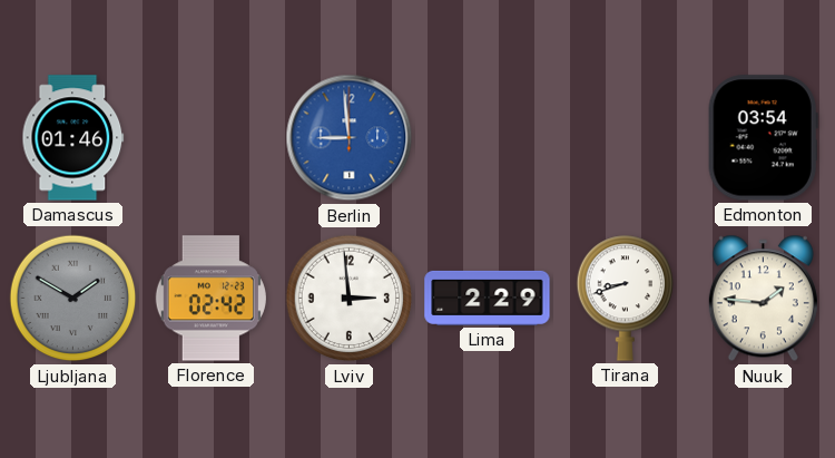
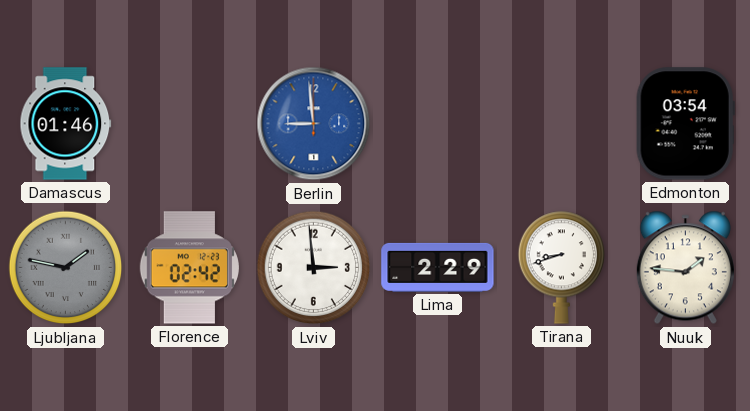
Ljubljana: 1:50 -> 1:47 (66, 268)
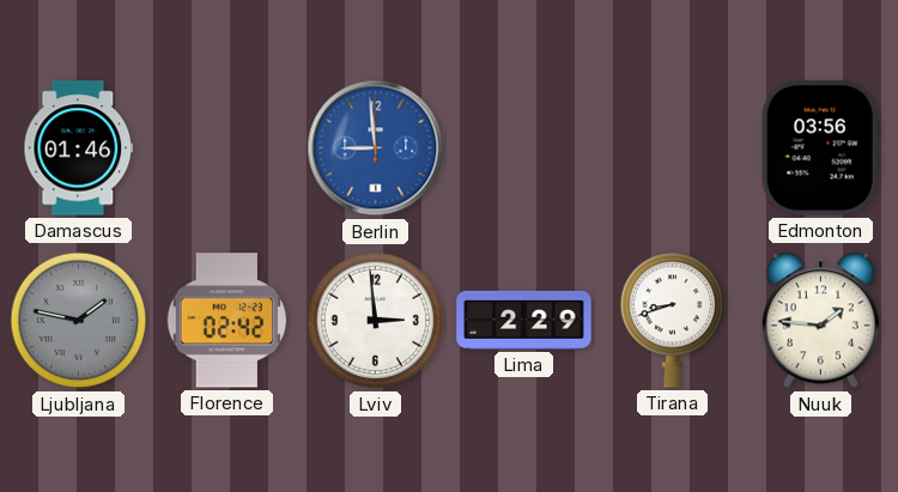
Edmonton: 03:54 -> 03:56 (820, 148)
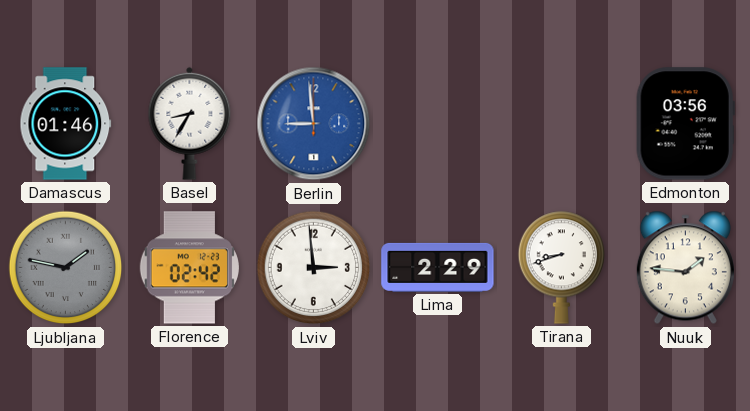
Basel: none -> 8:35 (190, 123)
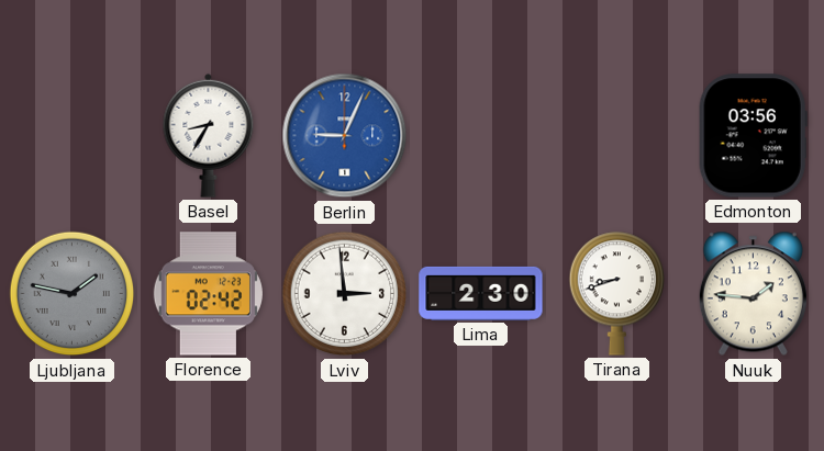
Damascus: 01:46 -> none (66, 124)
Berlin: 8:59 -> 9:04 (345, 136)
Lima: 2:29 -> 2:30 (481, 293)
